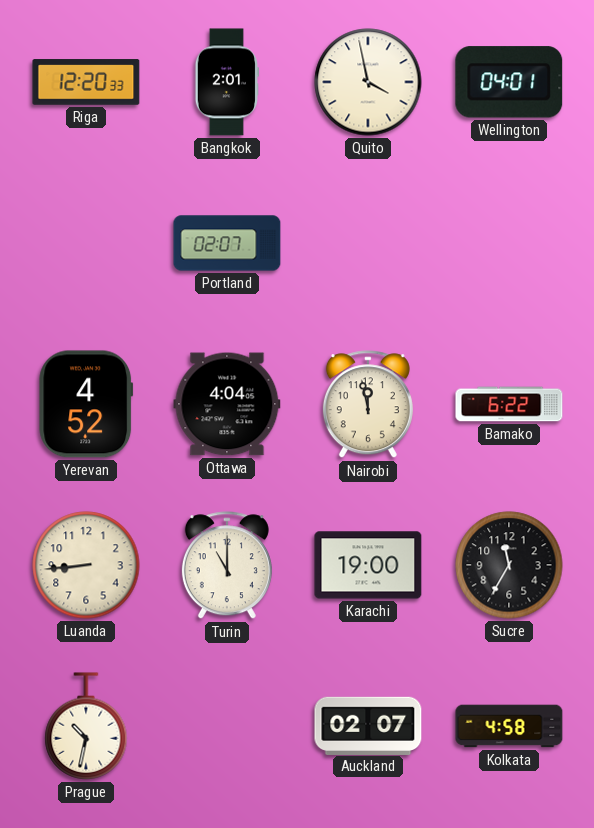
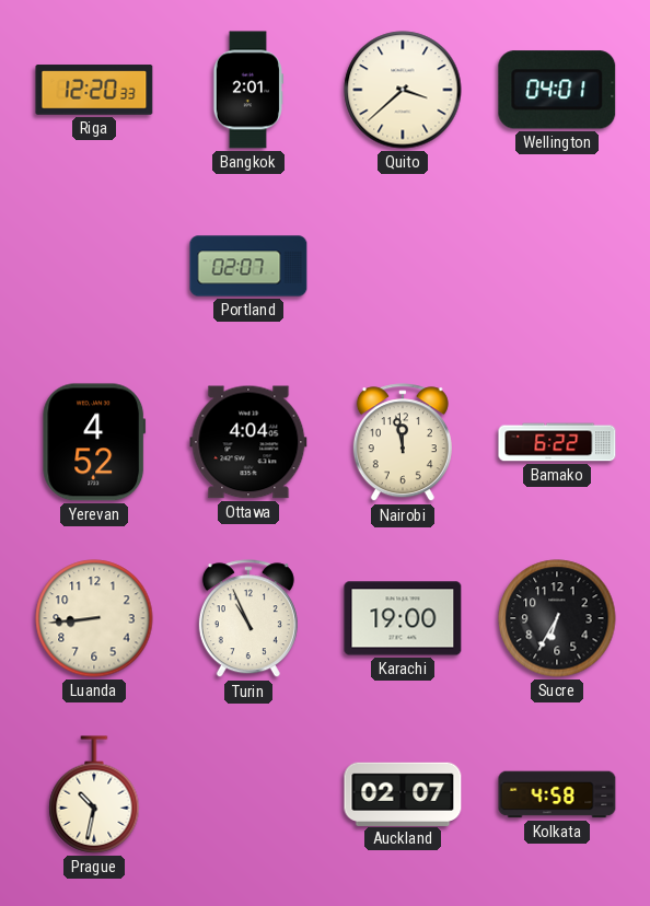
Quito: 3:58 -> 3:38 (403, 90)
Turin: 11:00 -> 10:56 (248, 619)
Sucre: 11:35 -> 6:35 (557, 618)
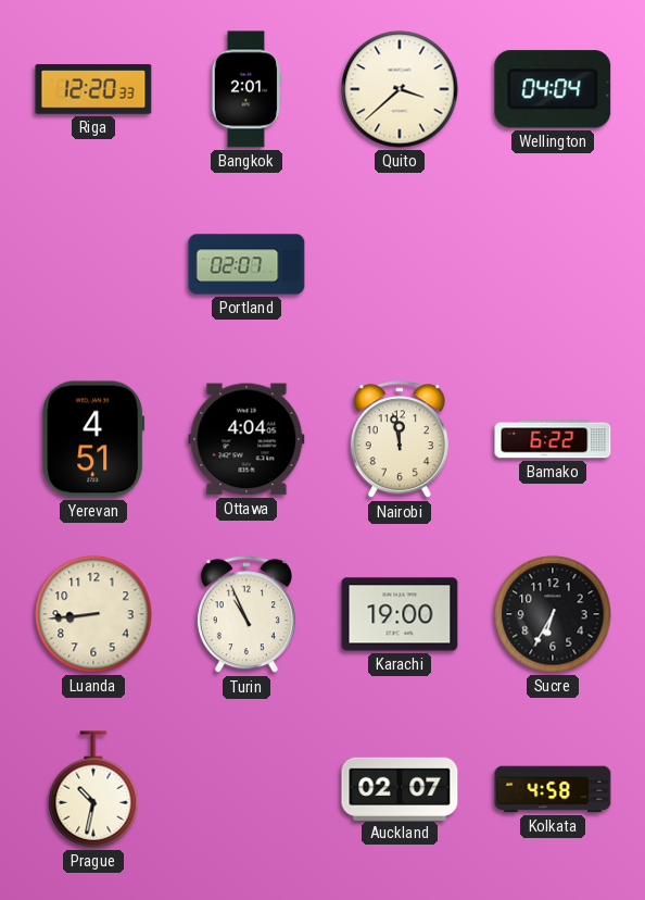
Wellington: 04:01 -> 04:04 (553, 89)
Yerevan: 4:52 -> 4:51 (93, 439)
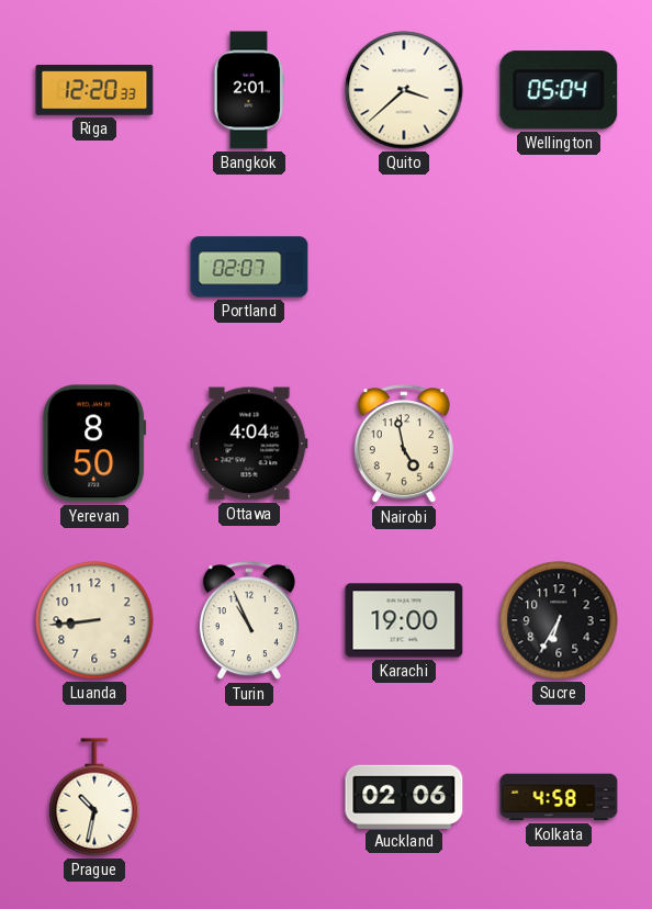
Wellington: 04:04 -> 05:04 (559, 90)
Yerevan: 4:51 -> 8:50 (94, 444)
Nairobi: 11:58 -> 4:58 (404, 445)
Bamako: 6:22 -> none (553, 439)
Auckland: 02:07 -> 02:06 (404, 796)
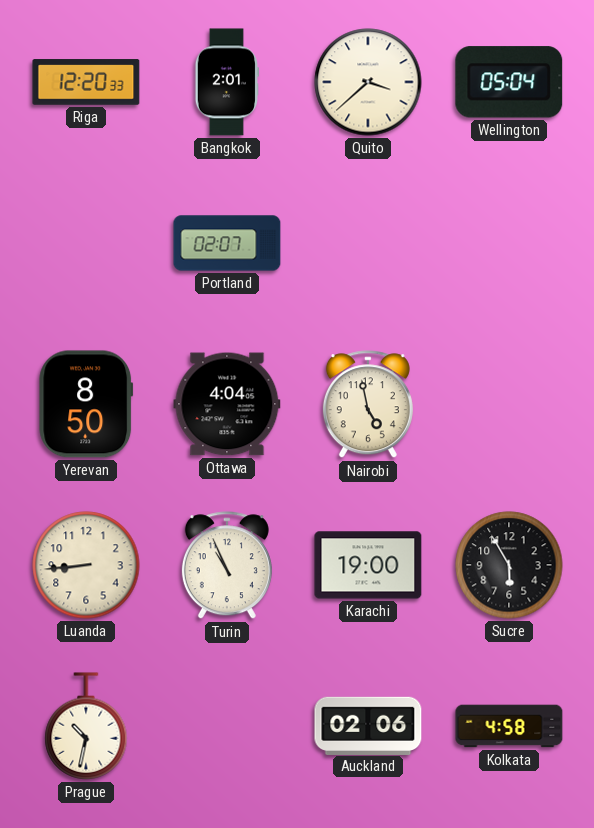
Sucre: 6:35 -> 5:55 (509, 565)
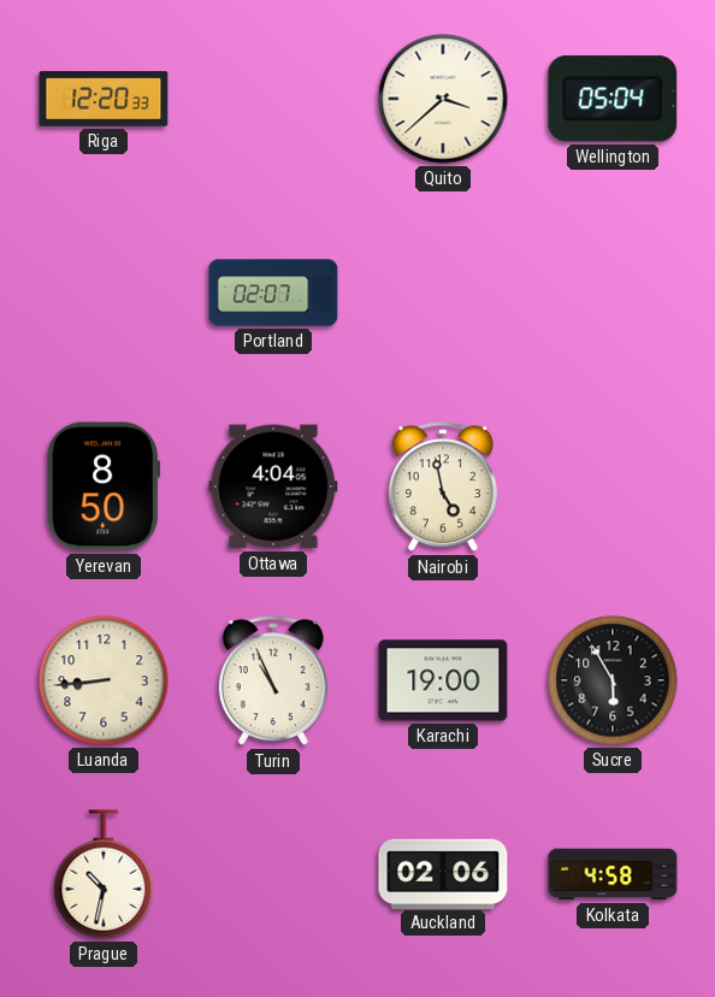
Bangkok: 2:01 -> none (226, 82)
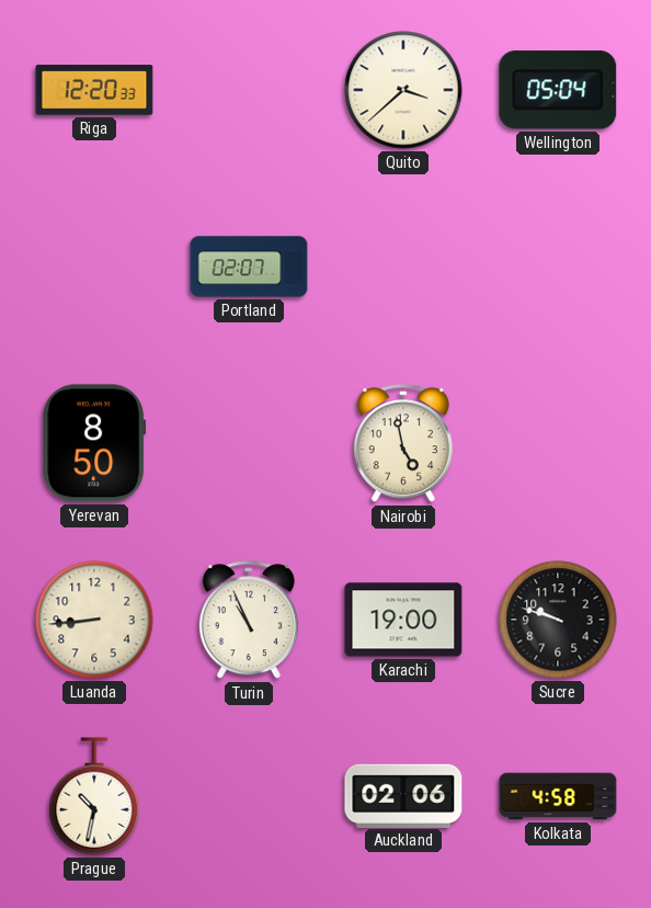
Ottawa: 4:04 -> none (273, 486)
Sucre: 5:55 -> 9:48 (558, 620)
